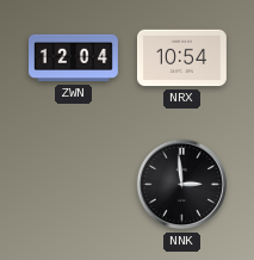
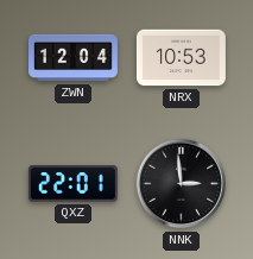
NRX: 10:54 -> 10:53 (181, 58)
QXZ: none -> 22:01 (72, 184)
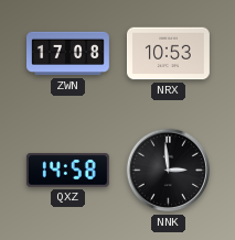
ZWN: 12:04 -> 17:08 (68, 54)
QXZ: 22:01 -> 14:58 (67, 171)
